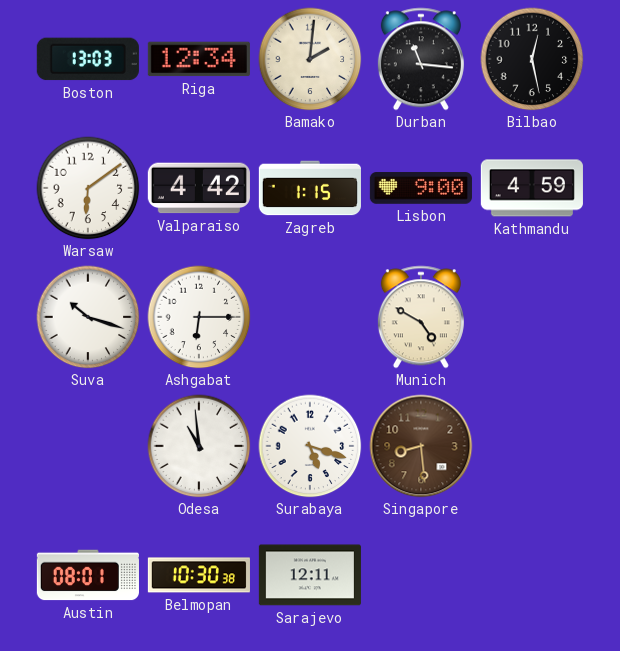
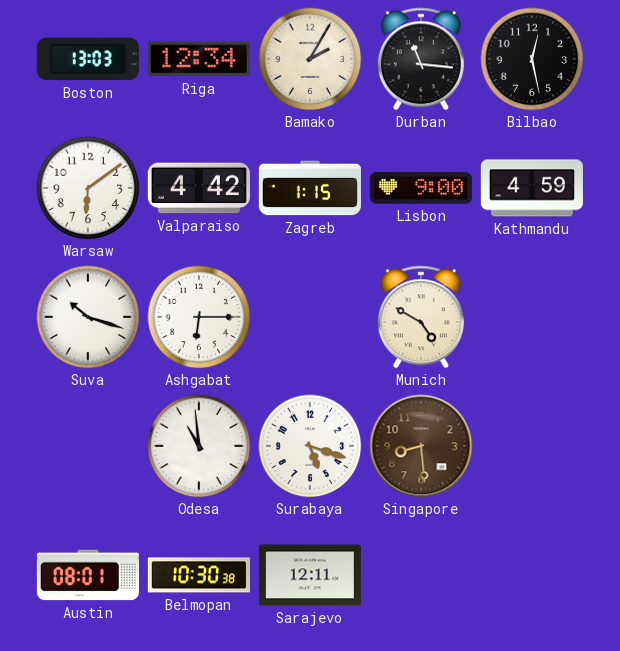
Bamako: 2:01 -> 2:05 (310, 59)
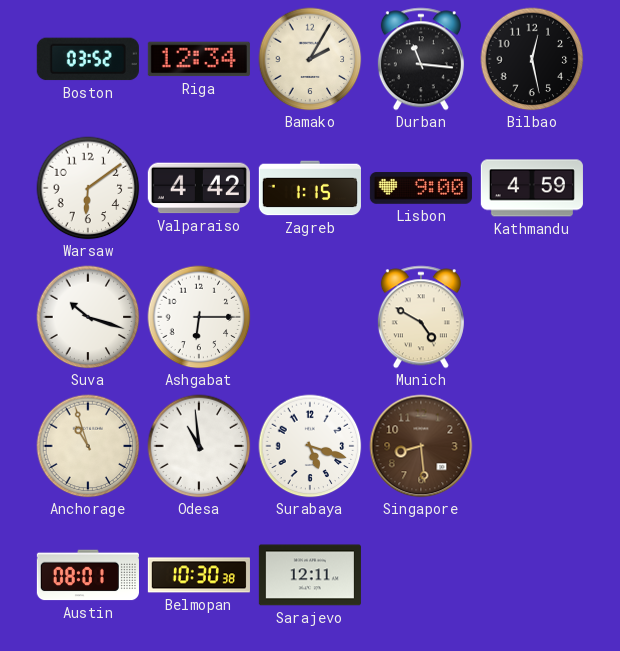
Boston: 13:03 -> 03:52 (88, 59)
Anchorage: none -> 10:57 (88, 446)
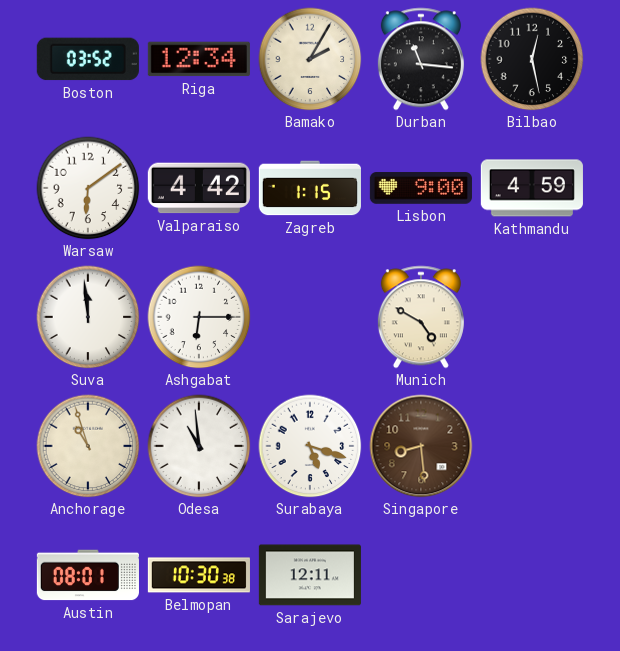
Suva: 10:18 -> 11:59 (88, 317)
